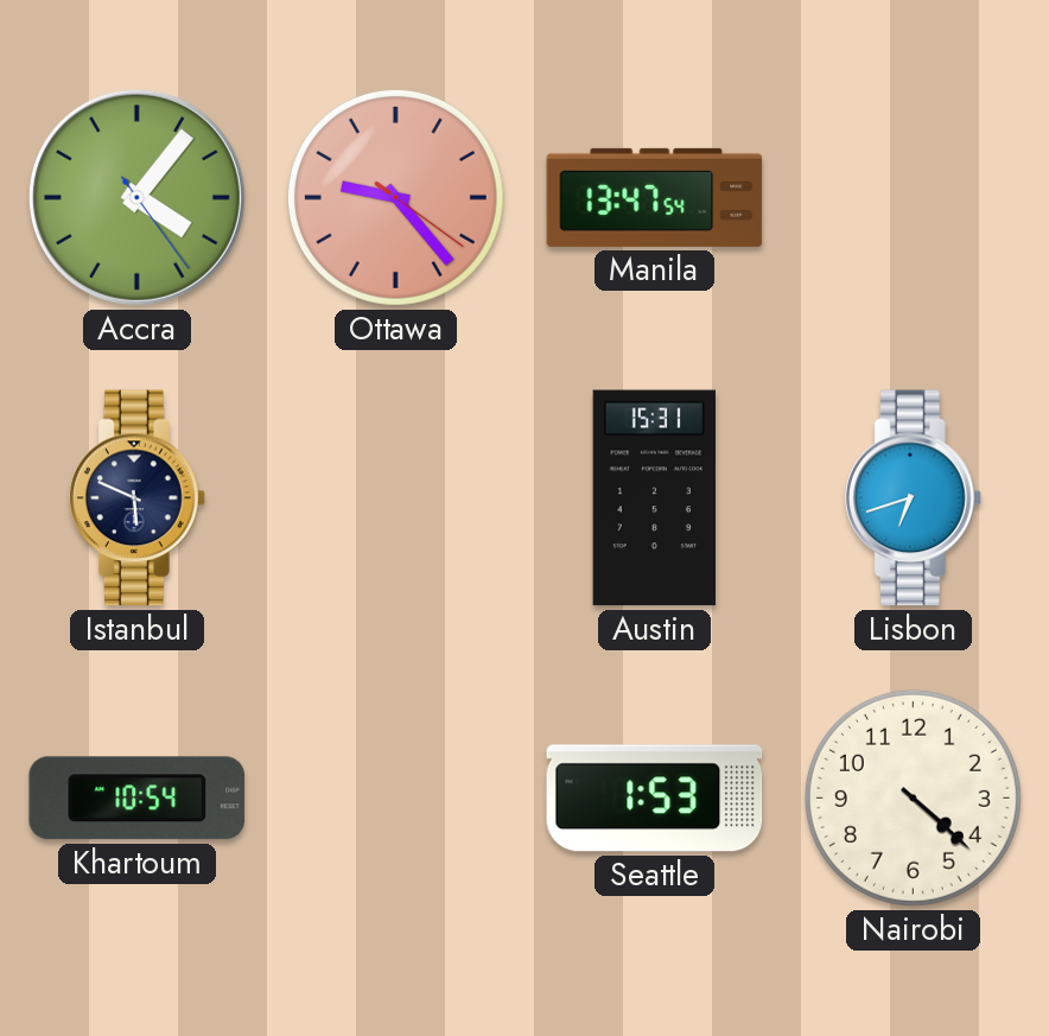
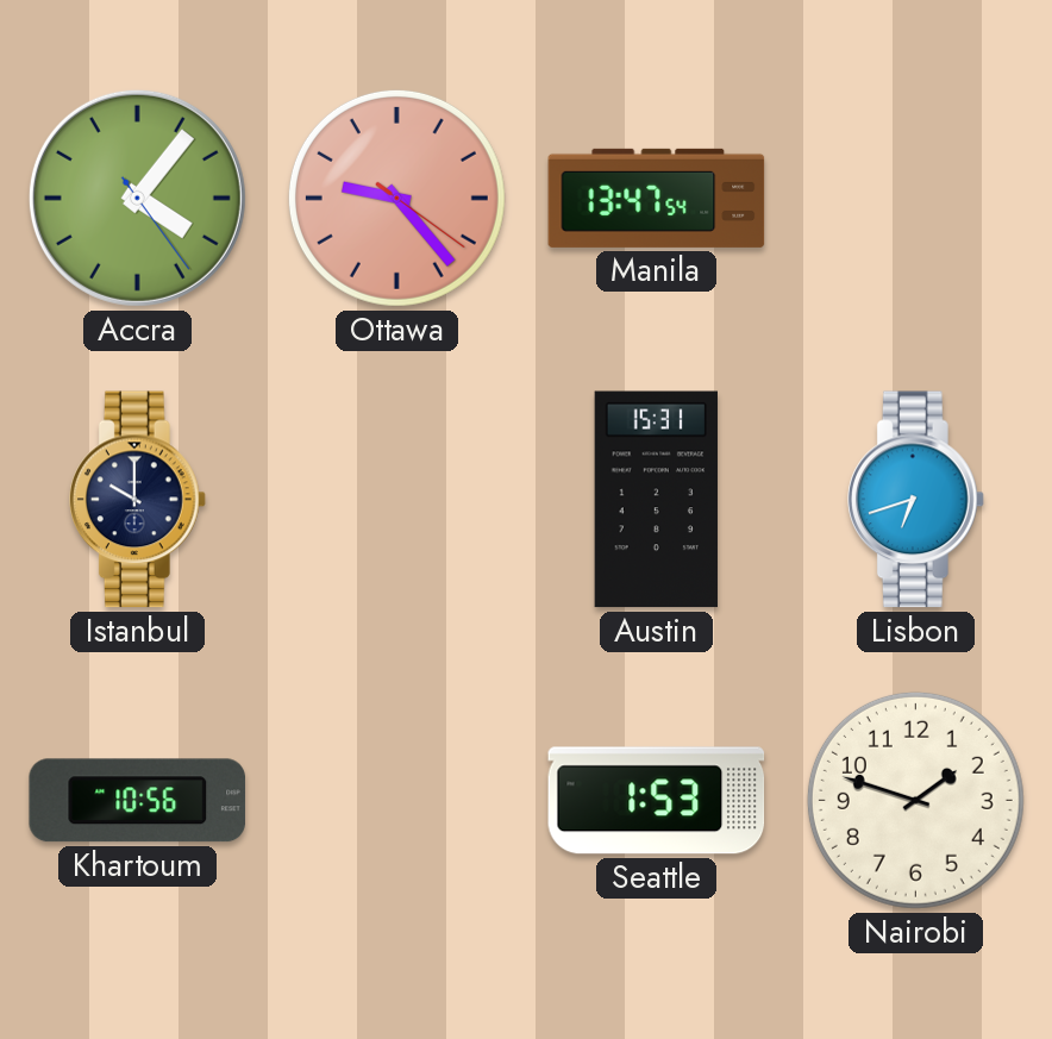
Istanbul: 5:49 -> 10:00 (138, 500)
Khartoum: 10:54 -> 10:56 (137, 801)
Nairobi: 4:22 -> 1:48 (915, 800)
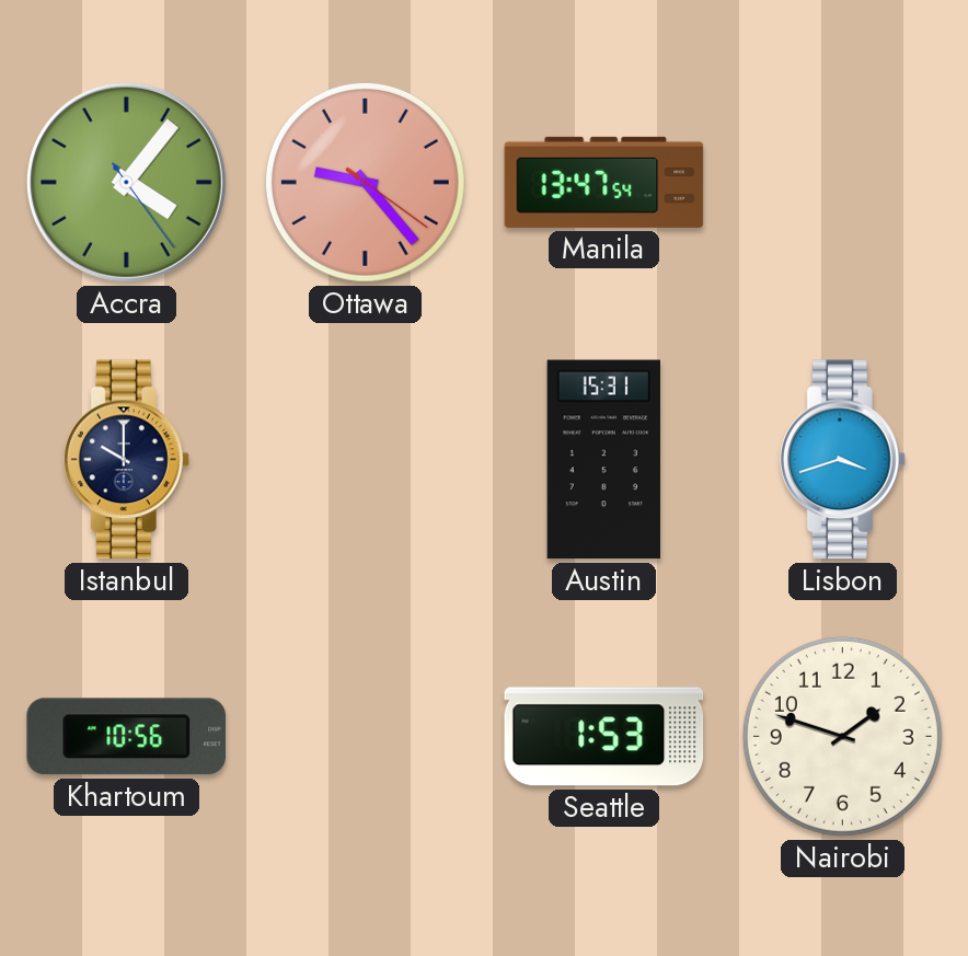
Lisbon: 6:42 -> 3:42 (843, 460)
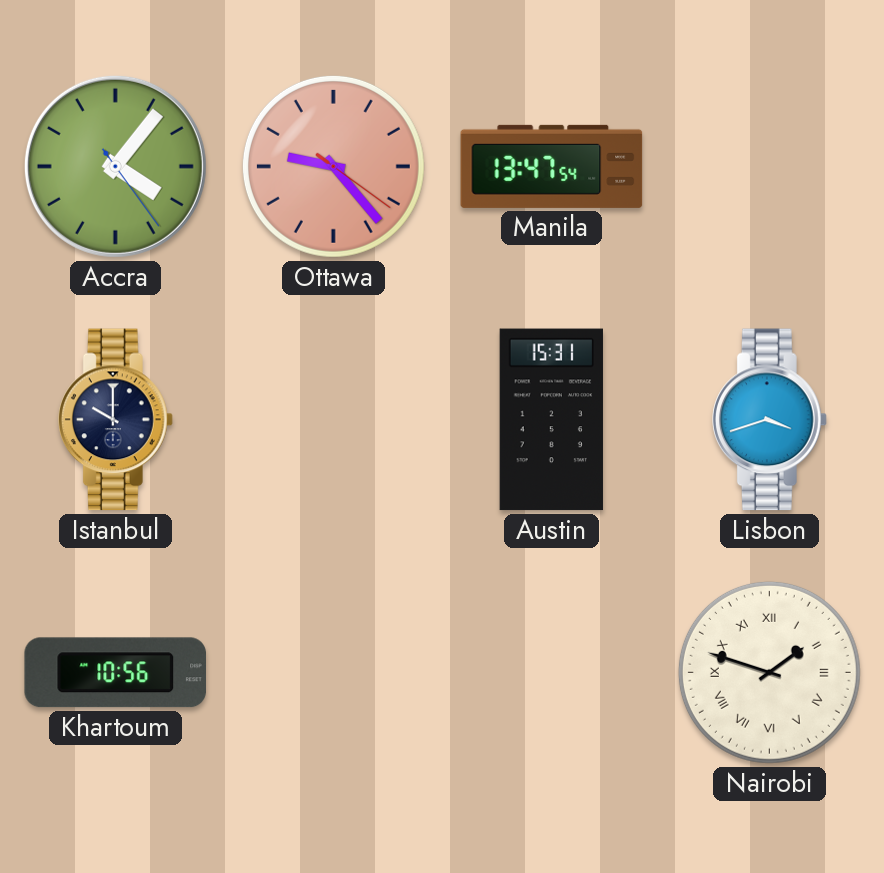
Seattle: 1:53 -> none (604, 737)
Nairobi numerals: Arabic -> Roman (769, 672)
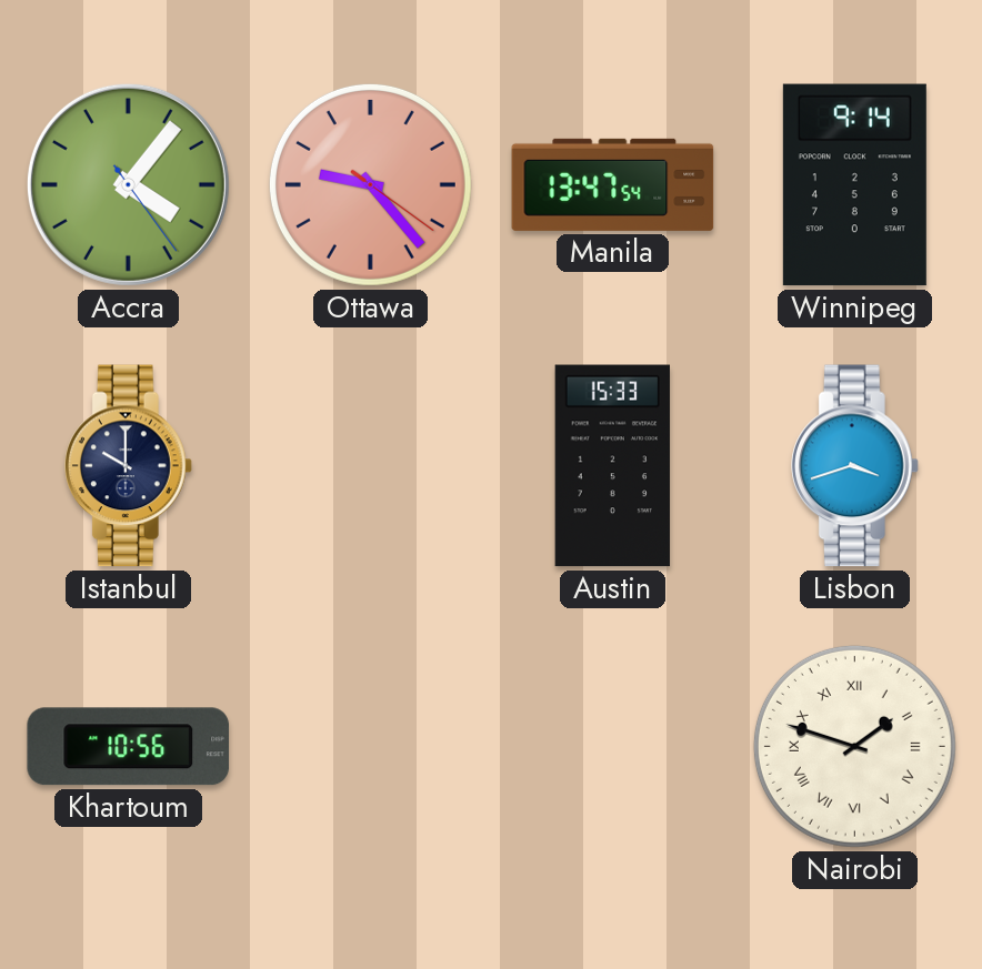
Winnipeg: none -> 9:14 (854, 185)
Austin: 15:31 -> 15:33 (612, 466)
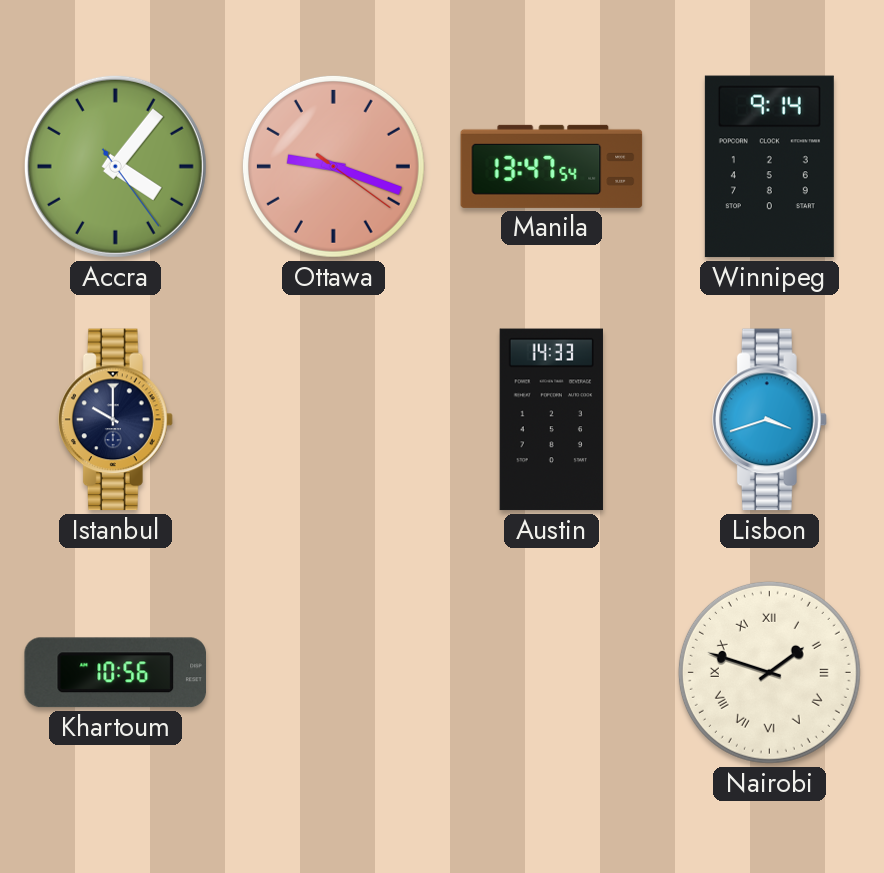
Ottawa: 9:23 -> 9:18 (333, 166)
Austin: 15:33 -> 14:33 (551, 420)
